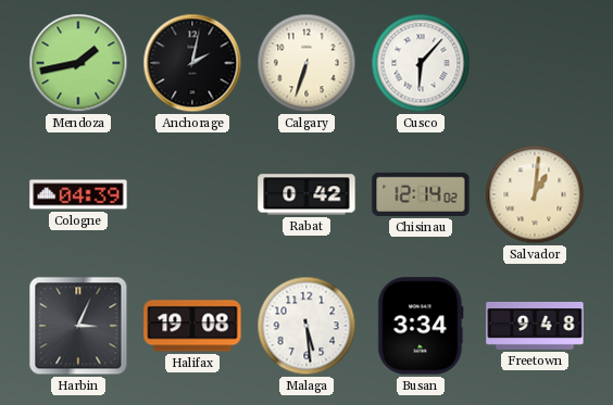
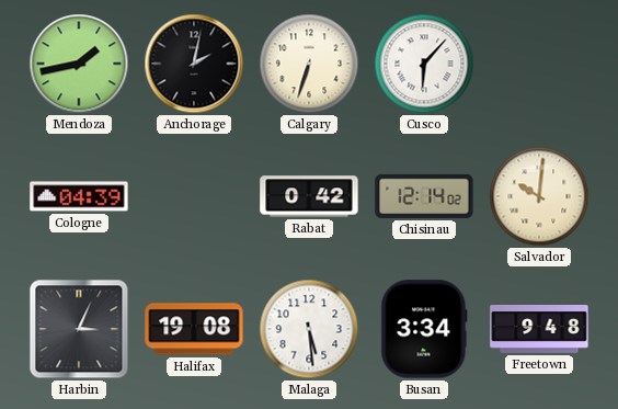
Salvador: 1:01 -> 10:01 (539, 196)
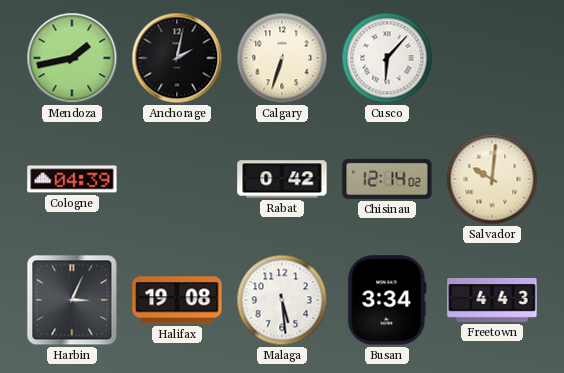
Freetown: 9:48 -> 4:43 (492, 301)
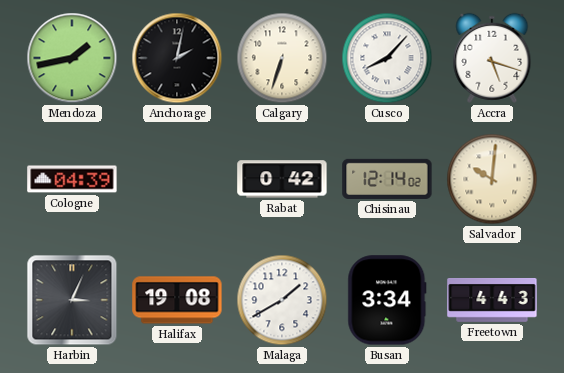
Cusco: 6:07 -> 8:07 (387, 58)
Accra: none -> 5:18 (492, 58)
Malaga: 5:29 -> 1:40 (282, 300)
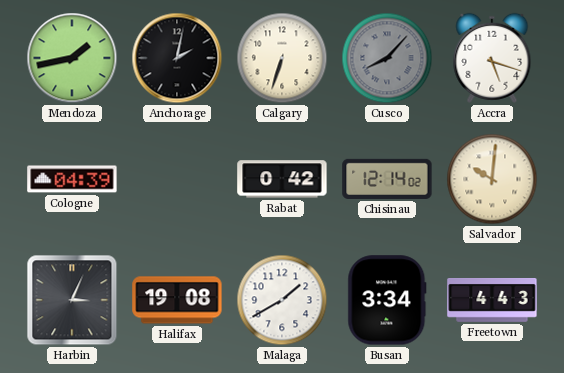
Cusco dial: white -> grey (387, 58)
